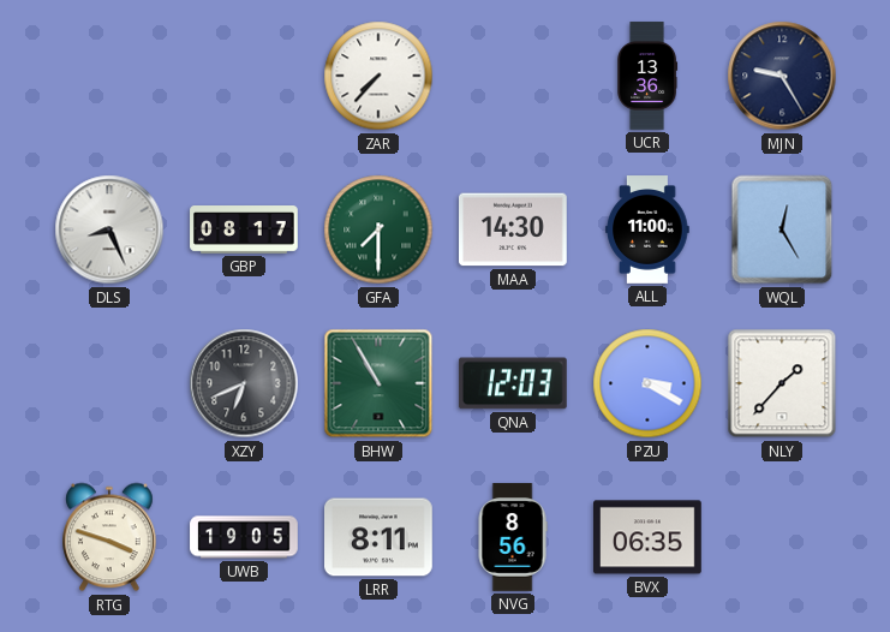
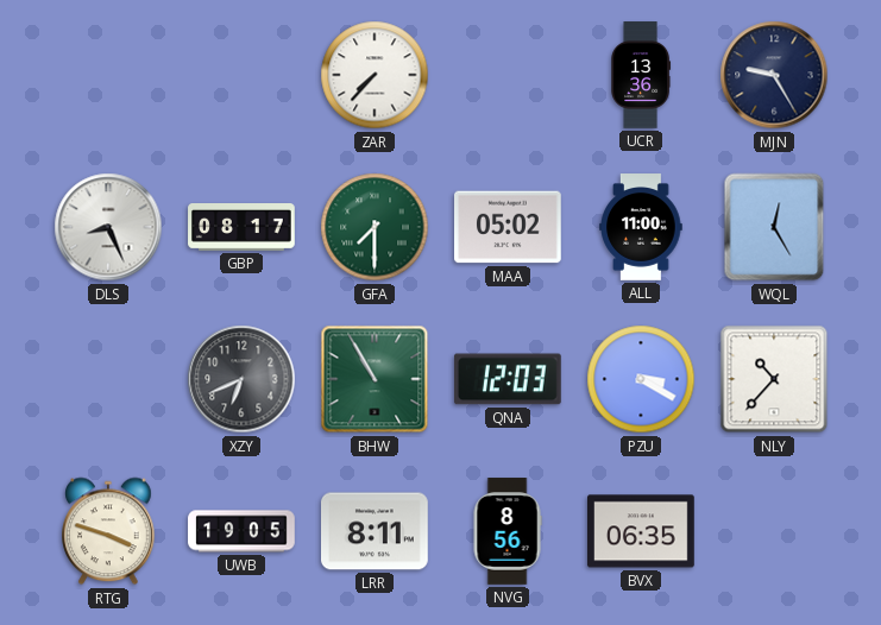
MAA: 14:30 -> 05:02 (509, 227)
NLY: 1:37 -> 10:37 (774, 379)
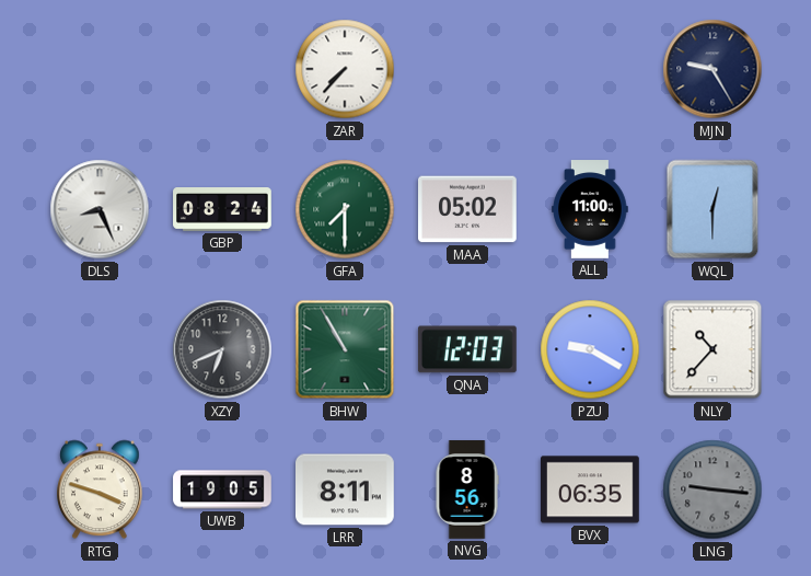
UCR: 13:36 -> none (641, 75)
GBP: 08:17 -> 08:24 (222, 210)
WQL: 12:25 -> 12:30 (712, 209)
PZU: 3:20 -> 9:20 (590, 349)
LNG: none -> 9:16 (712, 489)
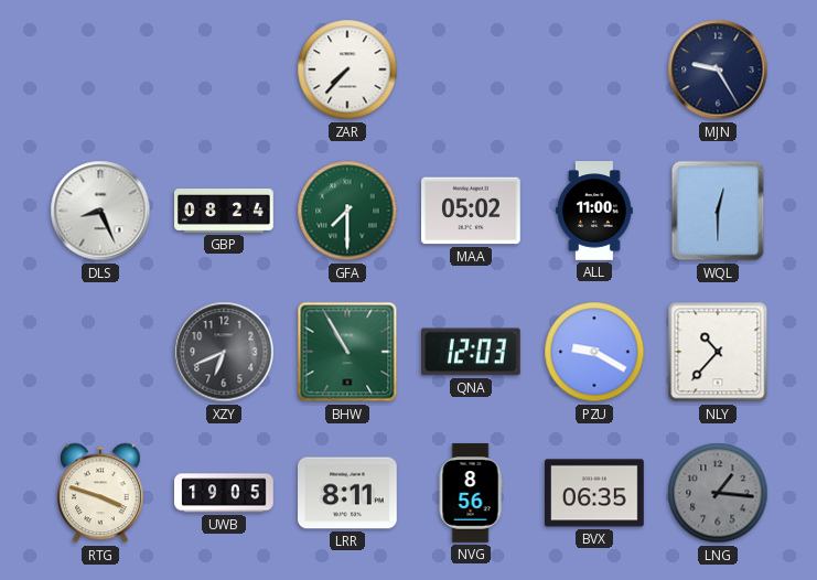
LNG: 9:16 -> 1:16 (718, 493)
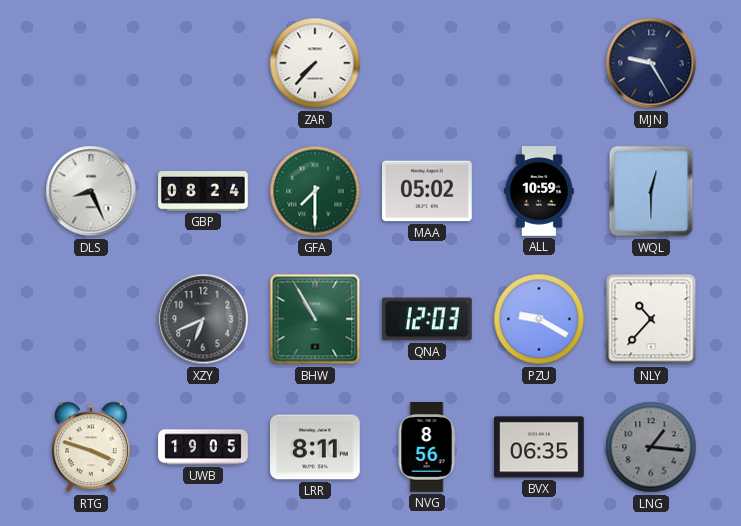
ALL: 11:00 -> 10:59 (539, 191)
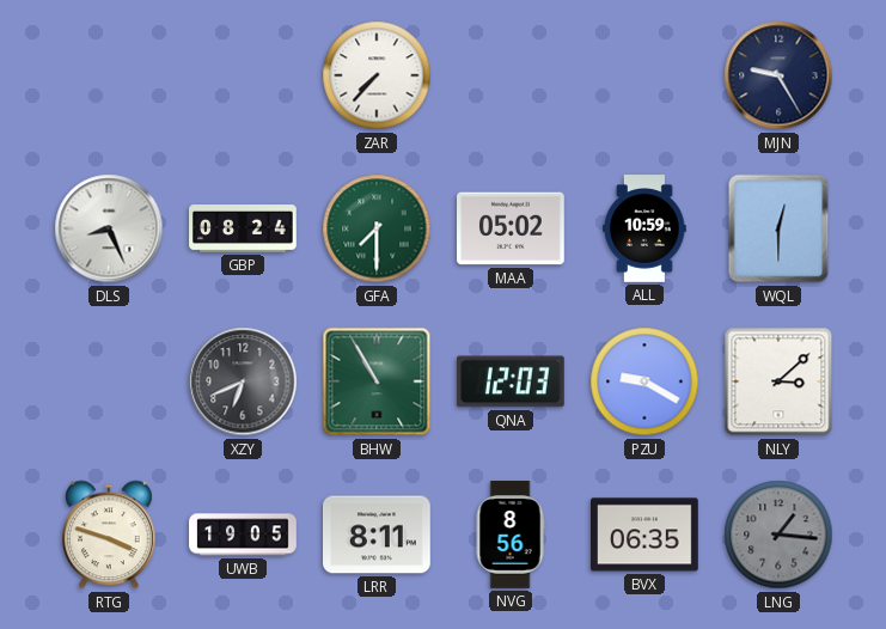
NLY: 10:37 -> 3:08 (778, 381)
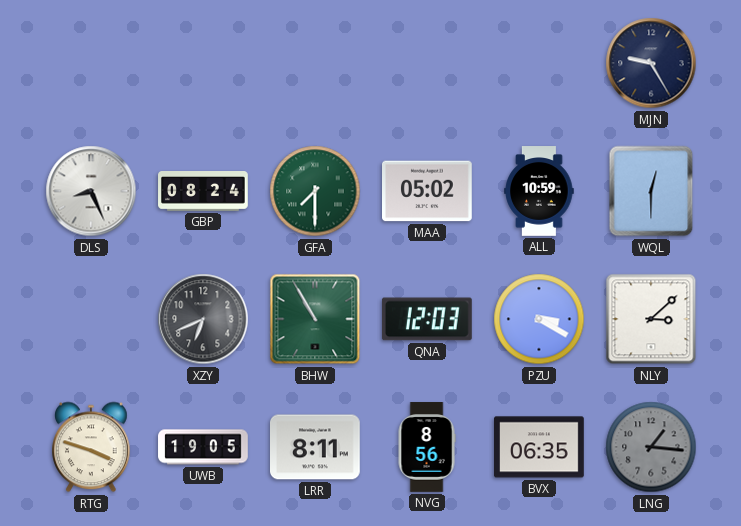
ZAR: 7:37 -> none (377, 75)
PZU: 9:20 -> 3:20 (539, 319)
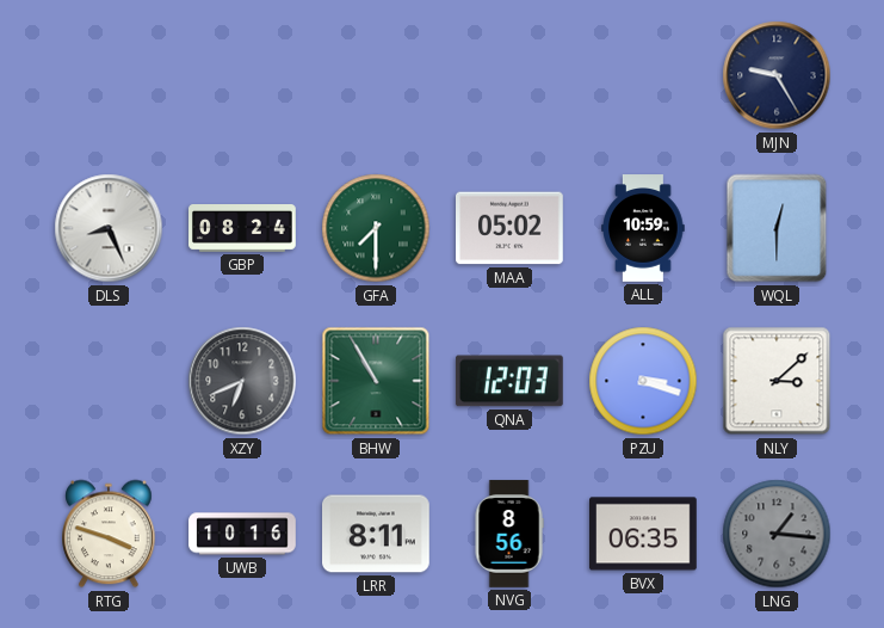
PZU: 3:20 -> 3:18 (643, 381)
UWB: 19:05 -> 10:16 (242, 534)
